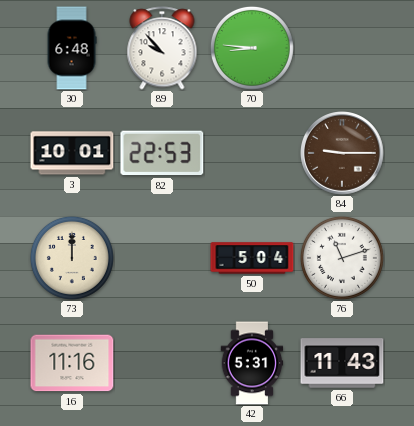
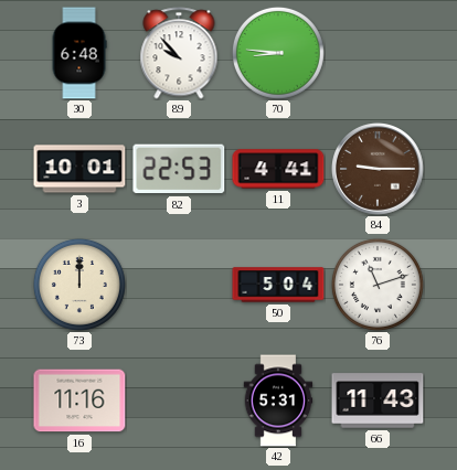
11: none -> 4:41 (278, 169)
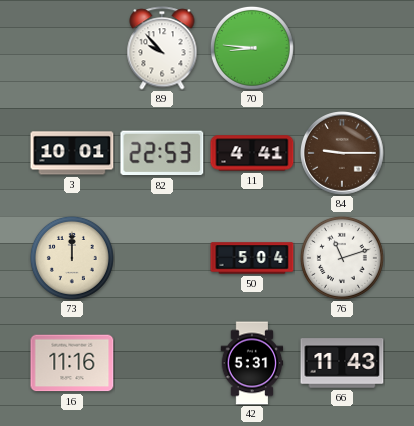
30: 6:48 -> none (79, 53)
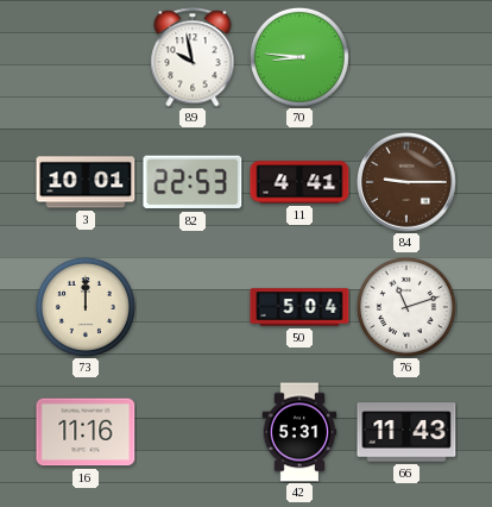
89: 9:53 -> 9:58 (193, 57)
